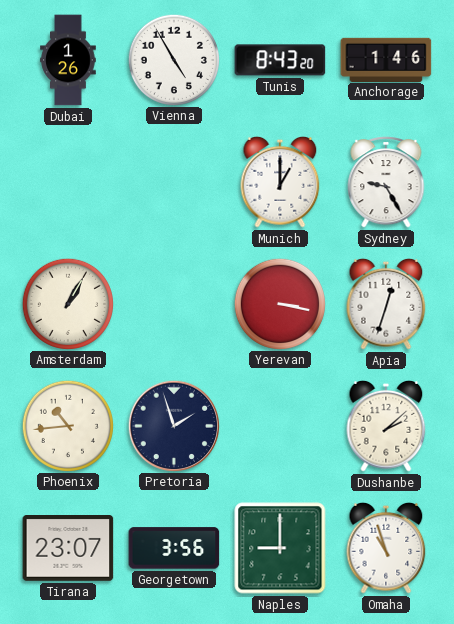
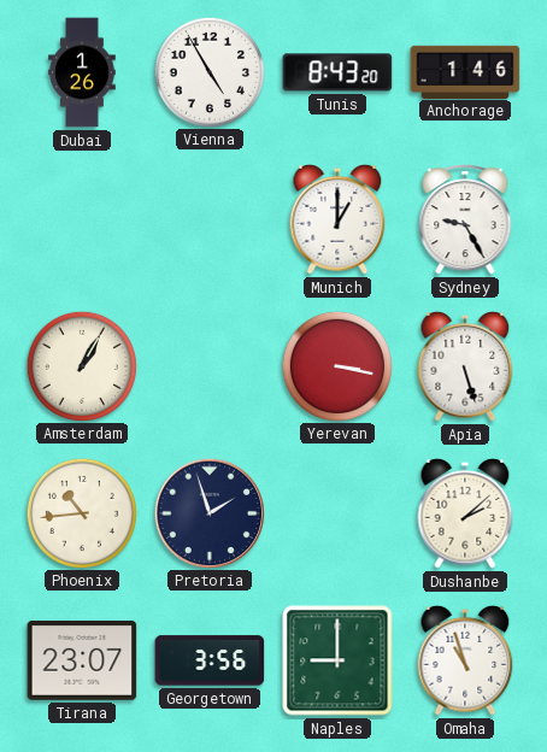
Apia: 12:33 -> 5:27 (465, 366)
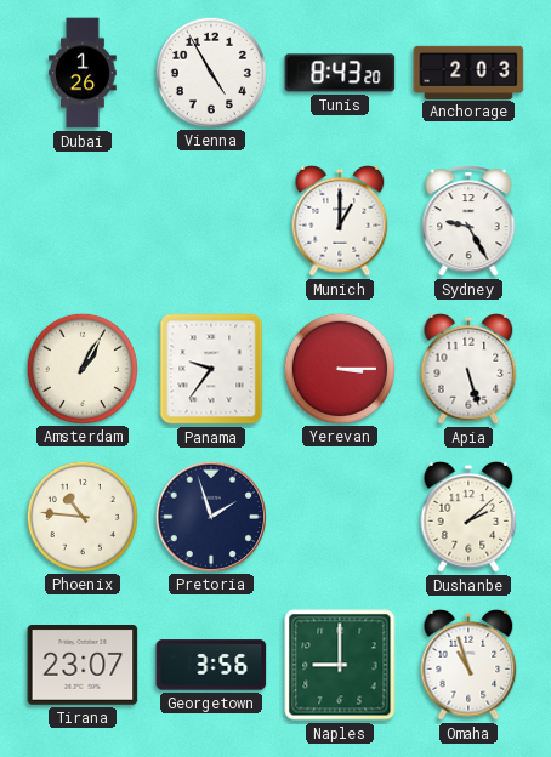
Anchorage: 1:46 -> 2:03 (468, 72)
Panama: none -> 9:36 (211, 369)
Yerevan: 3:17 -> 3:15 (339, 368)
Phoenix: 10:44 -> 10:46 (81, 516)
